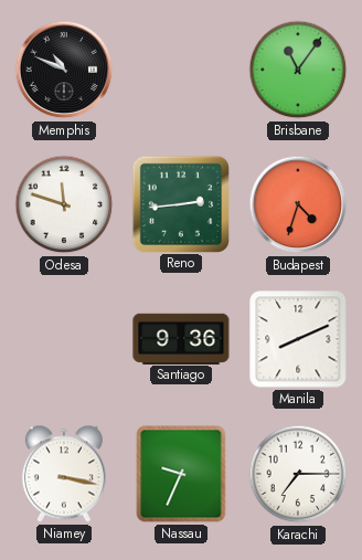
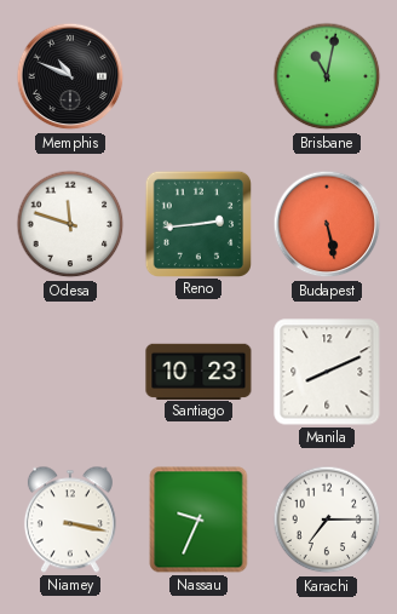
Brisbane: 11:06 -> 11:02 (327, 76)
Budapest: 4:33 -> 5:28 (327, 224)
Santiago: 9:36 -> 10:23 (198, 371)
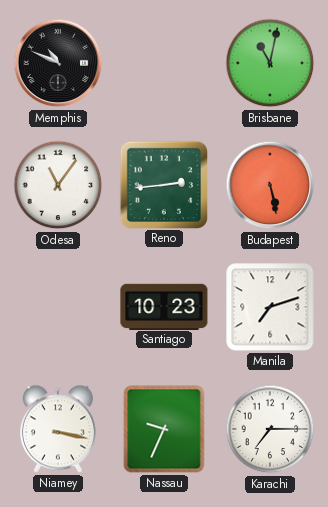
Odesa: 11:48 -> 11:06 (58, 185)
Manila: 8:11 -> 7:12 (270, 307)
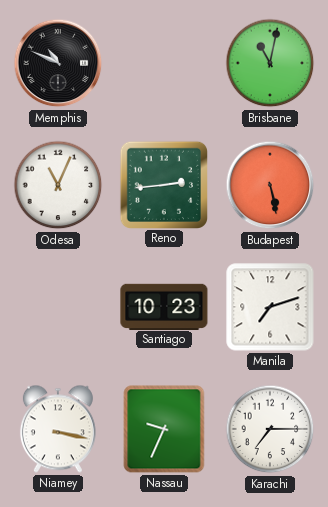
Odesa: 11:06 -> 11:04 (58, 185)
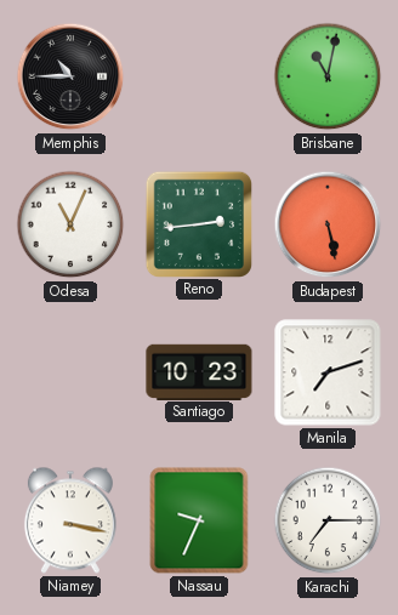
Memphis: 10:49 -> 10:45 (70, 76)
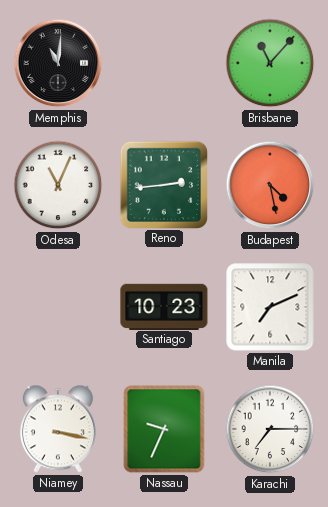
Memphis: 10:45 -> 11:01 (58, 63)
Brisbane: 11:02 -> 11:07 (270, 63)
Budapest: 5:28 -> 4:28 (270, 185)
Manila: 7:12 -> 7:11 (270, 307)
